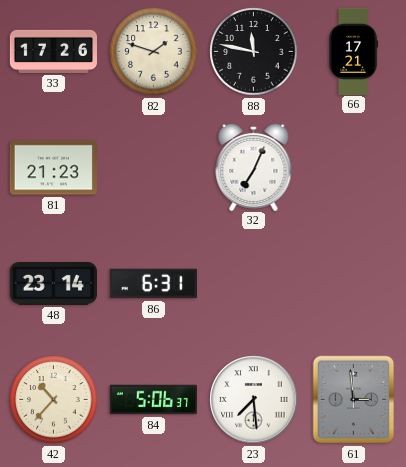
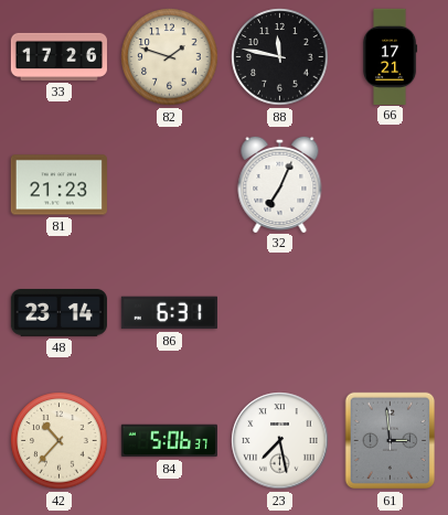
23: 7:29 -> 7:28 (280, 441)
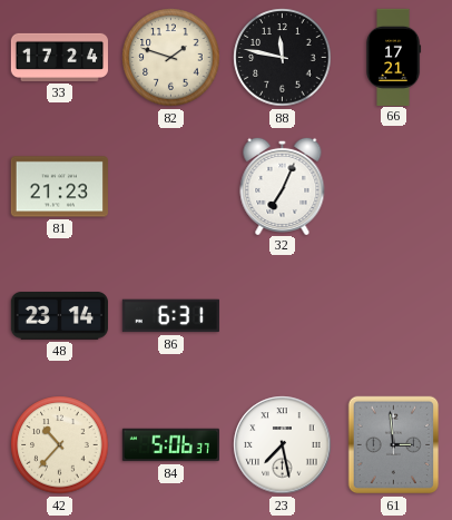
33: 17:26 -> 17:24 (59, 57)
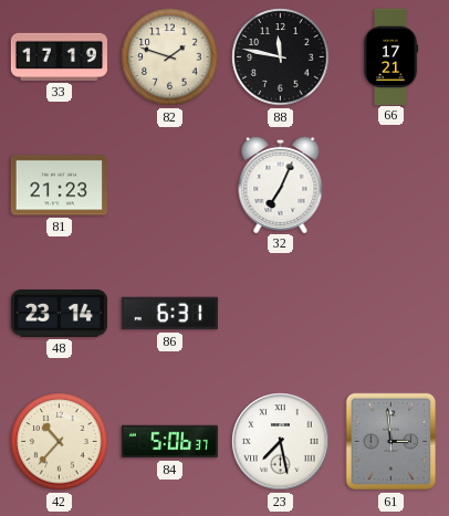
33: 17:24 -> 17:19 (59, 56)
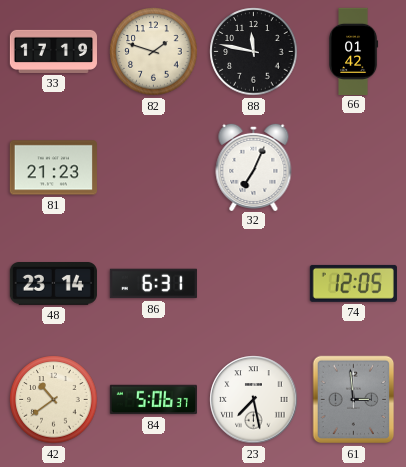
66: 17:21 -> 01:42 (353, 51)
74: none -> 12:05 (353, 283)
42: 10:37 -> 10:39 (54, 400)
